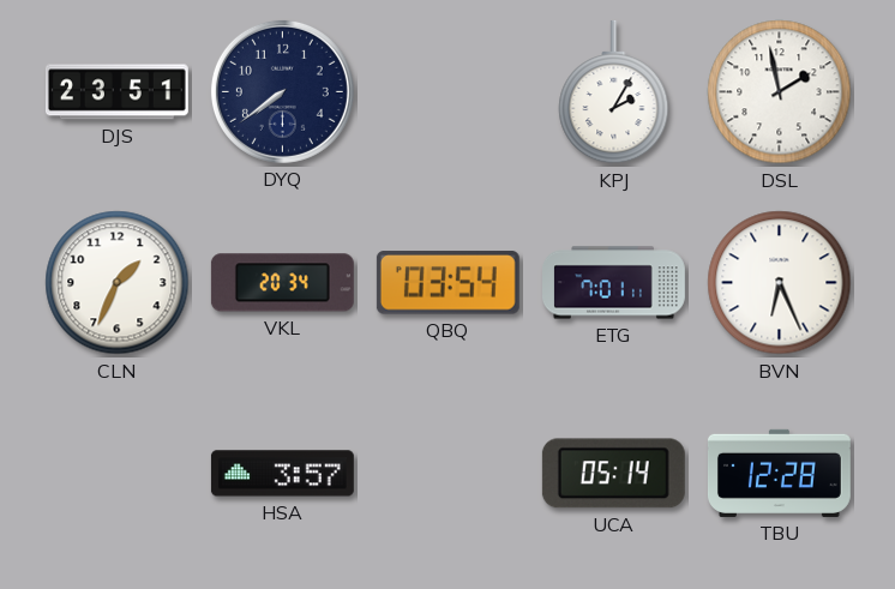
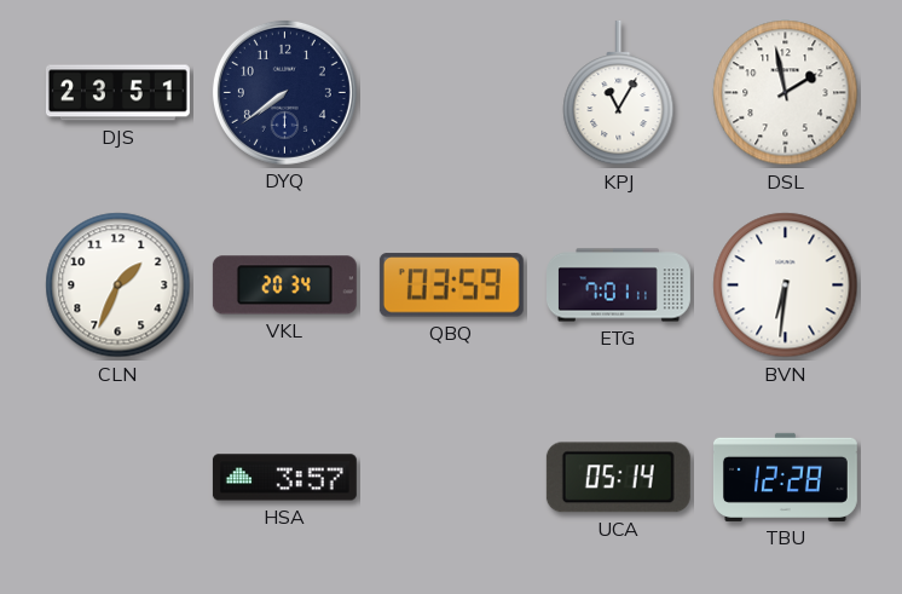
KPJ: 2:05 -> 11:05 (619, 93)
QBQ: 03:54 -> 03:59 (451, 286)
BVN: 6:26 -> 6:31 (786, 286)
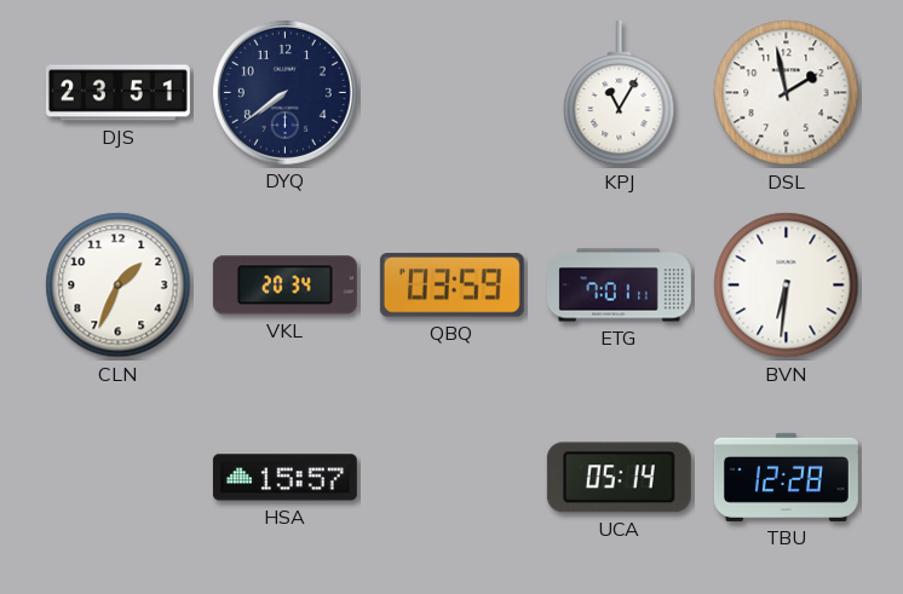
HSA: 3:57 -> 15:57 (284, 478)
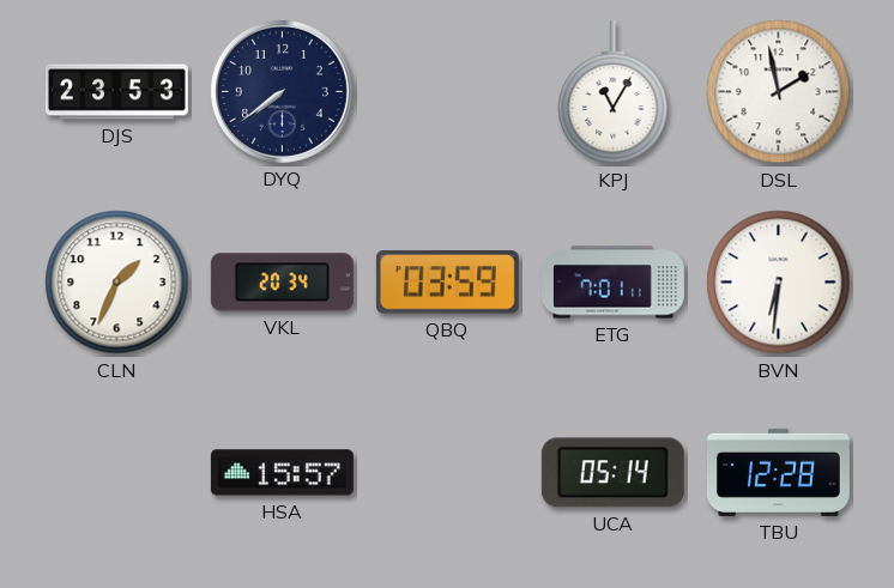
DJS: 23:51 -> 23:53 (116, 92)
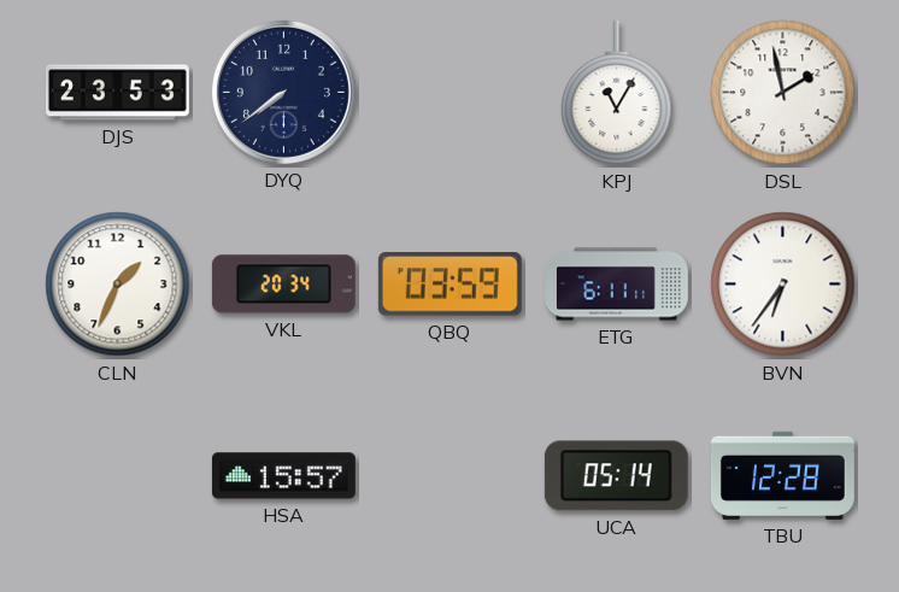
ETG: 7:01 -> 6:11 (617, 285)
BVN: 6:31 -> 6:36 (783, 285)
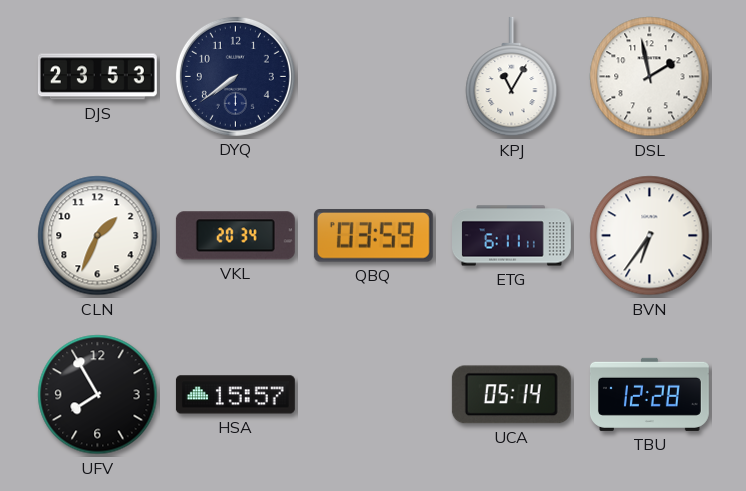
UFV: none -> 7:55 (98, 395)
